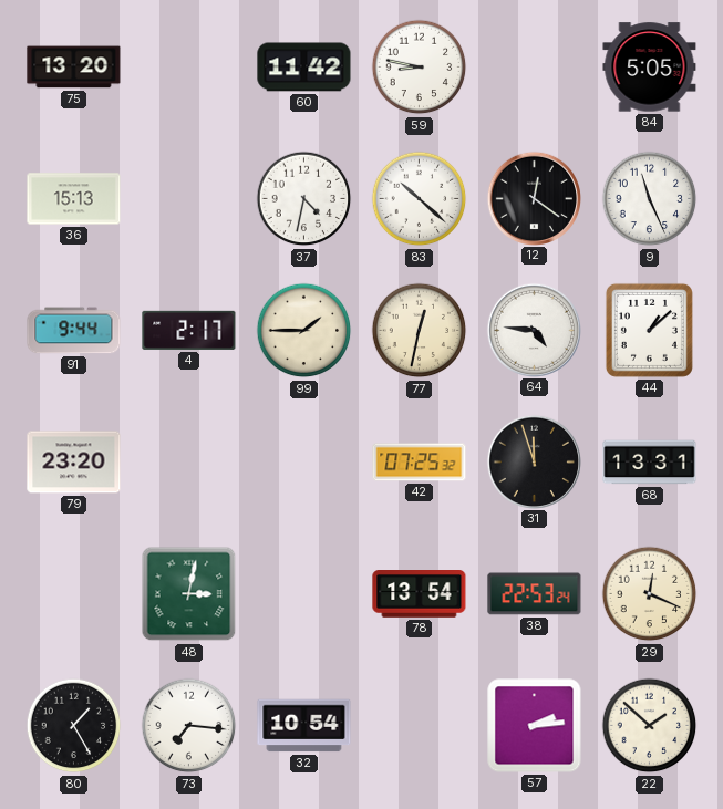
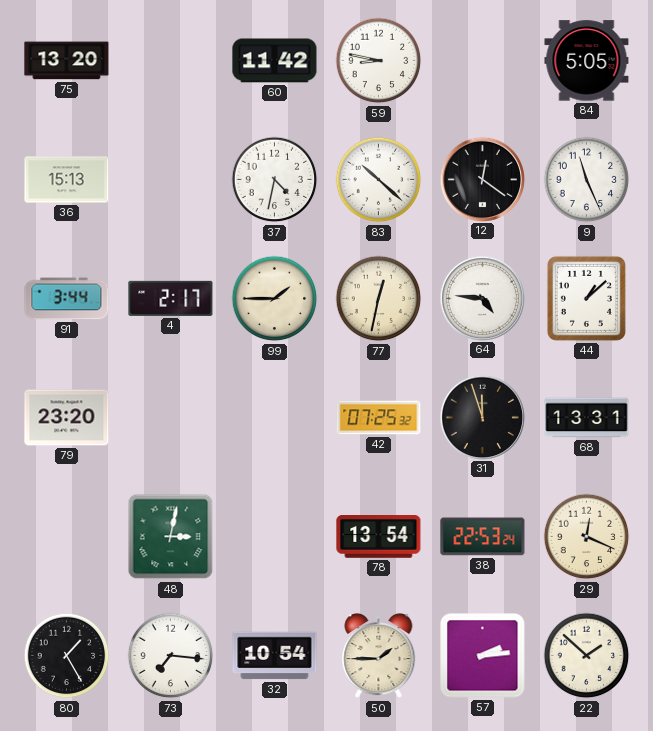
91: 9:44 -> 3:44 (67, 299)
50: none -> 1:45 (379, 656)
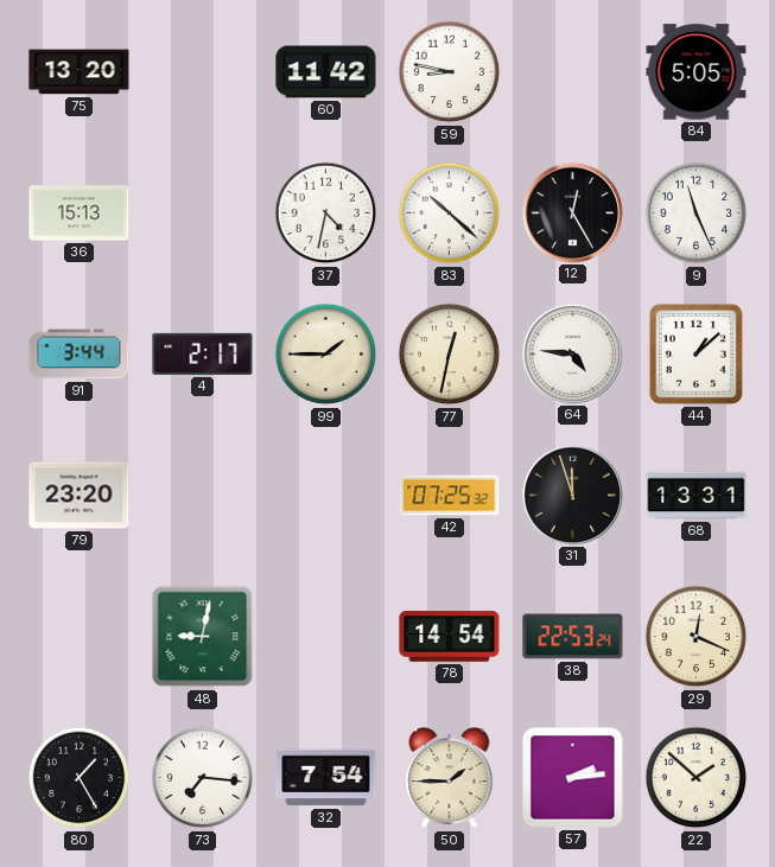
12: 12:21 -> 12:25 (572, 212)
48: 3:02 -> 9:02 (203, 637)
78: 13:54 -> 14:54 (450, 637)
32: 10:54 -> 7:54 (326, 778)
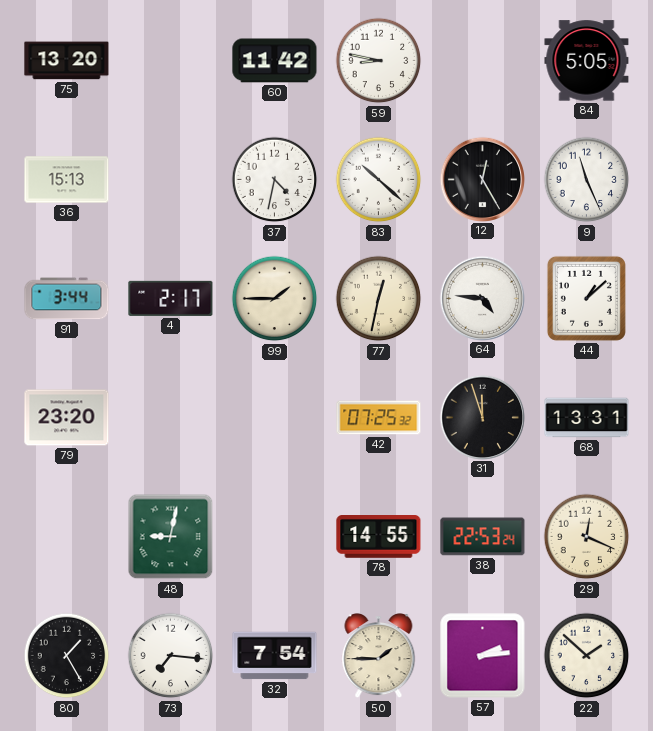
78: 14:54 -> 14:55 (379, 537)
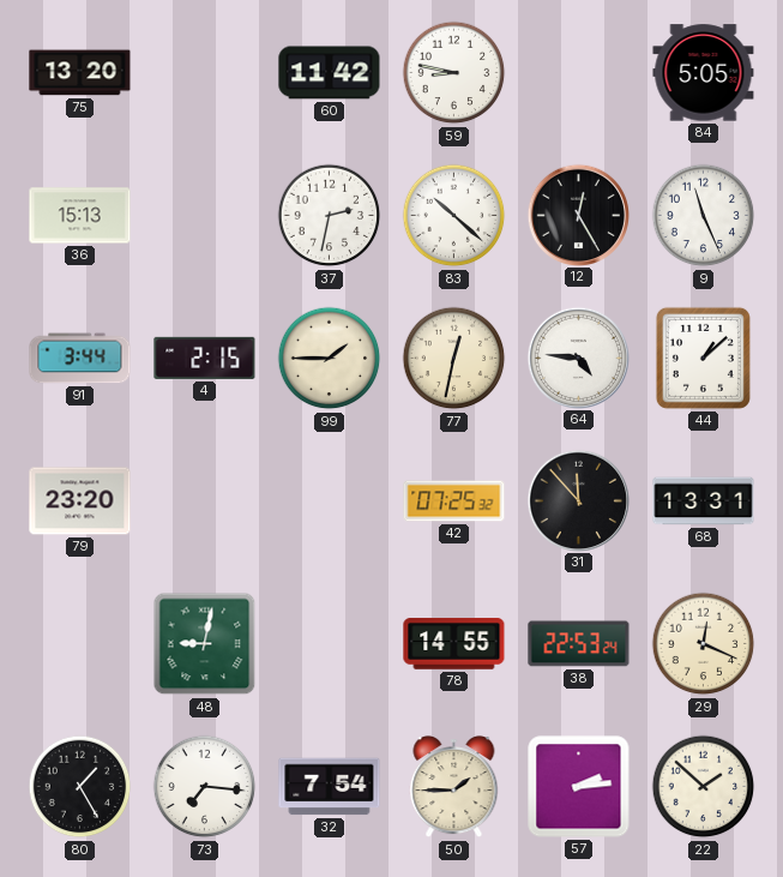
37: 4:32 -> 2:32 (330, 216)
4: 2:17 -> 2:15 (205, 358)
31: 11:57 -> 11:53 (578, 500)
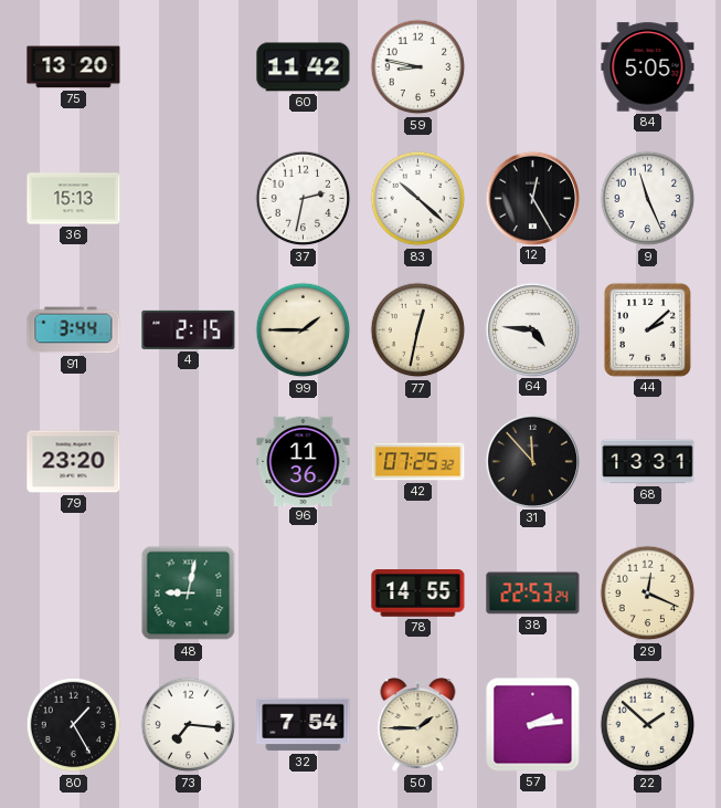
44: 1:08 -> 2:08 (647, 329)
96: none -> 11:36 (304, 461)
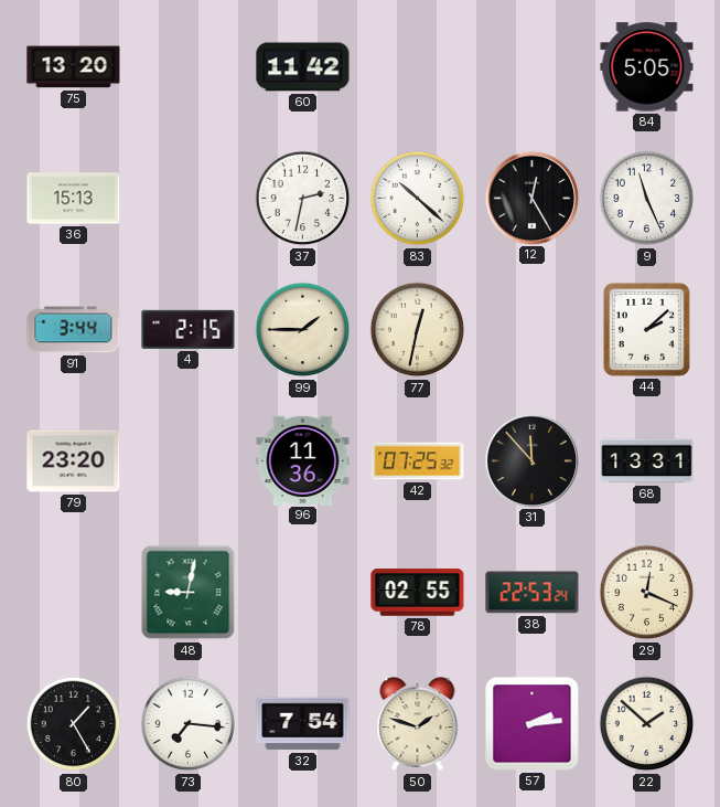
59: 8:47 -> none (418, 67)
64: 4:46 -> none (532, 329)
78: 14:55 -> 02:55 (418, 593)
50: 1:45 -> 1:48 (418, 724)
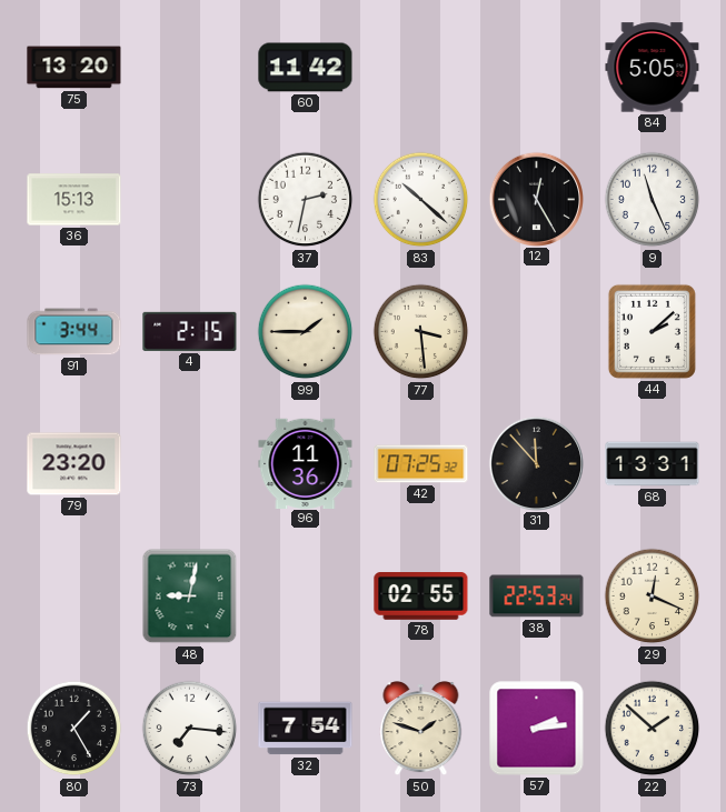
77: 12:32 -> 3:29 (421, 332)
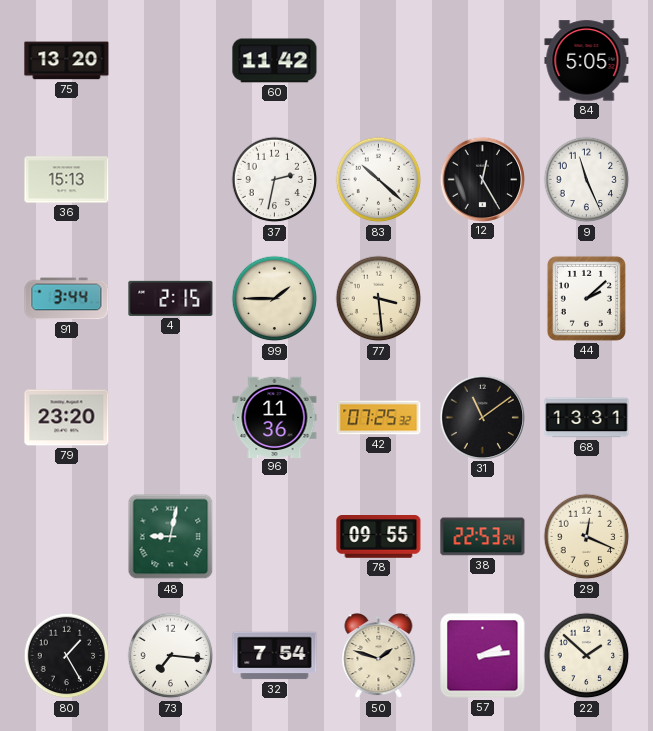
31: 11:53 -> 11:09 (482, 417)
78: 02:55 -> 09:55 (379, 537)
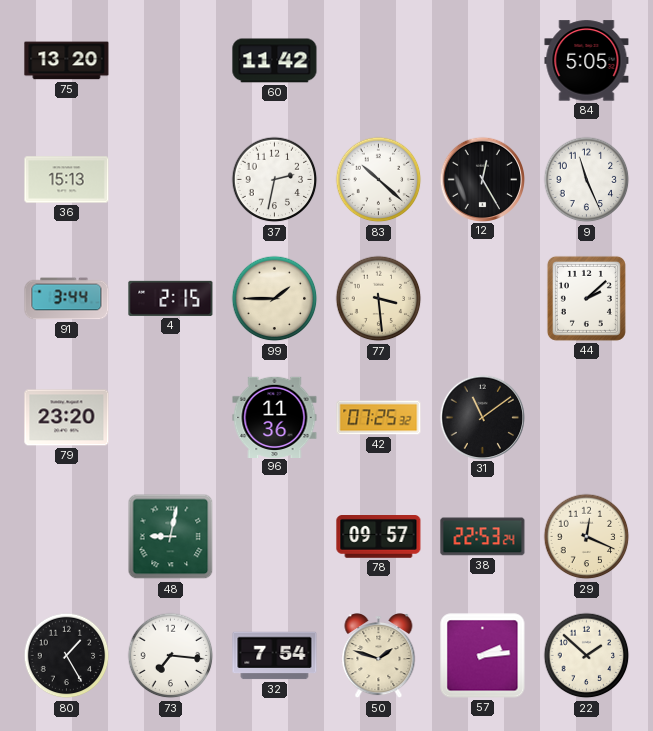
68: 13:31 -> none (587, 418)
78: 09:55 -> 09:57 (379, 537)
